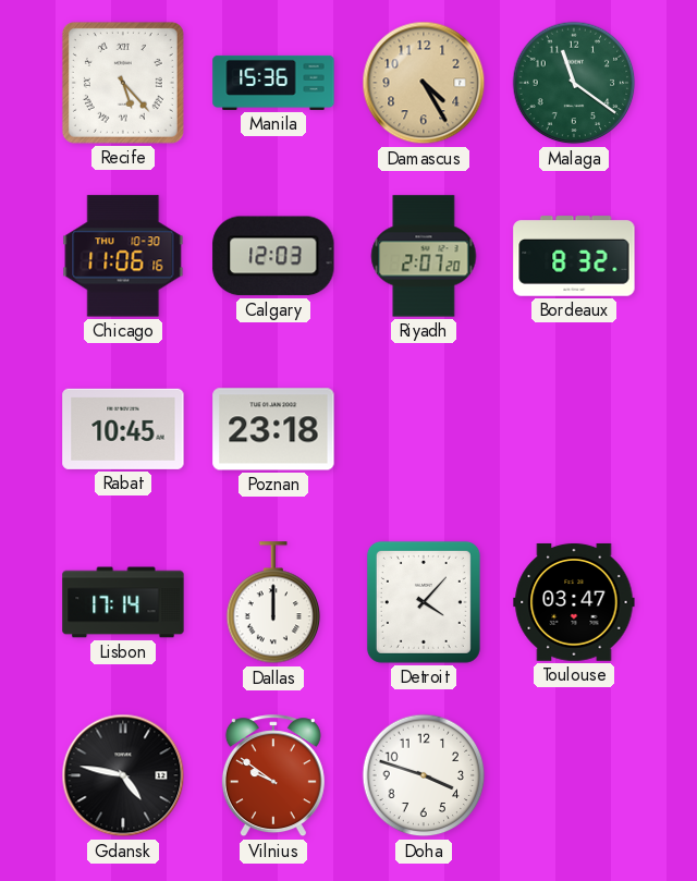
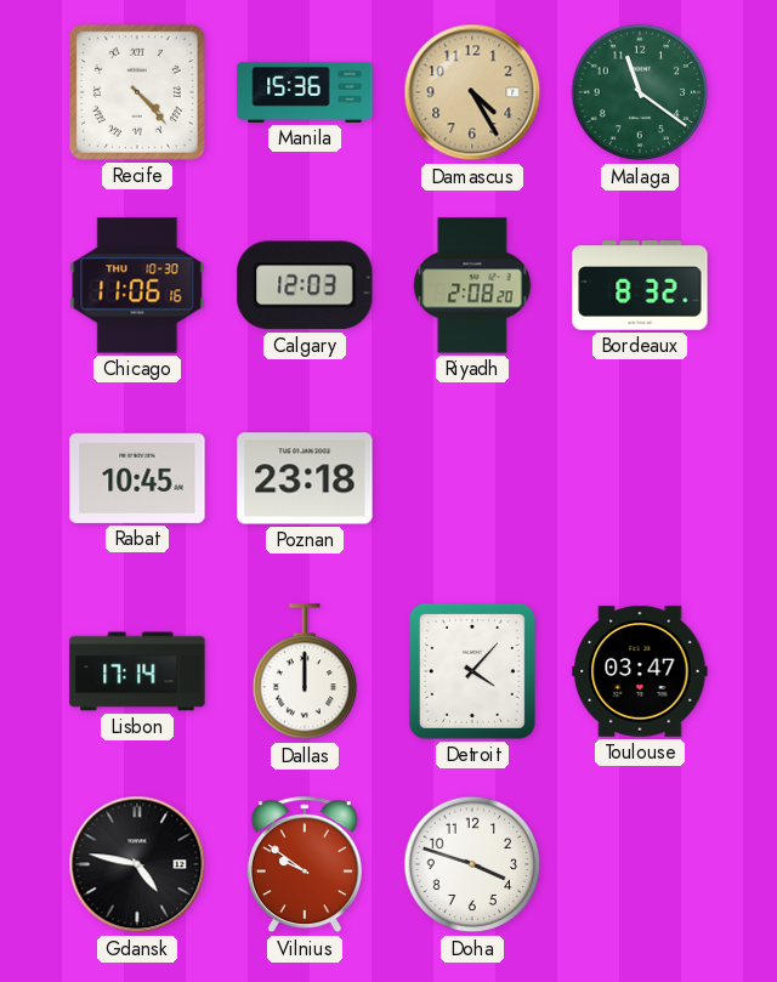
Recife: 5:23 -> 4:23 (137, 92)
Riyadh: 2:07 -> 2:08 (472, 285)
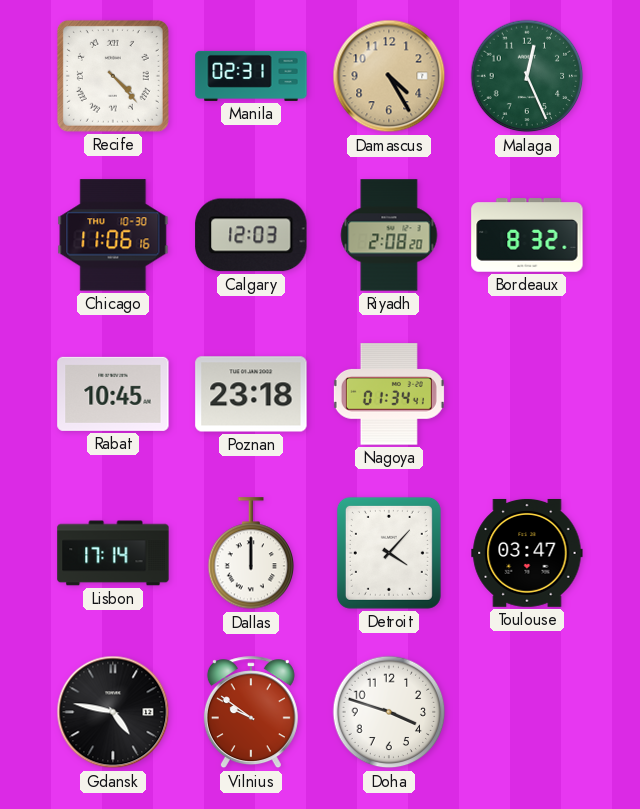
Manila: 15:36 -> 02:31 (251, 76)
Malaga: 11:21 -> 12:26 (527, 76)
Nagoya: none -> 01:34 (389, 394)
